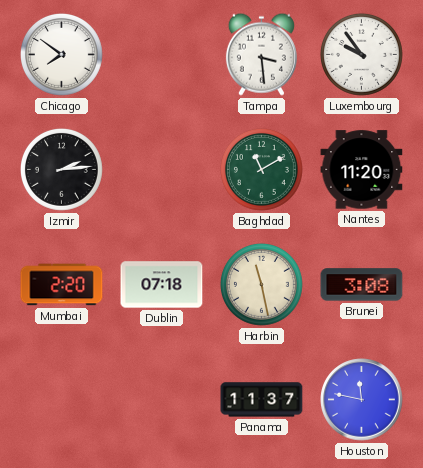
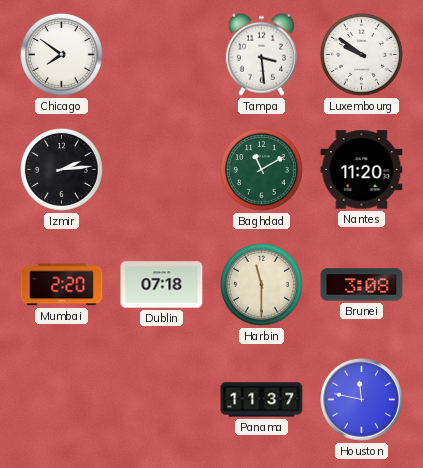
Luxembourg: 9:54 -> 9:51 (361, 54)
Harbin: 11:28 -> 11:30 (261, 284)
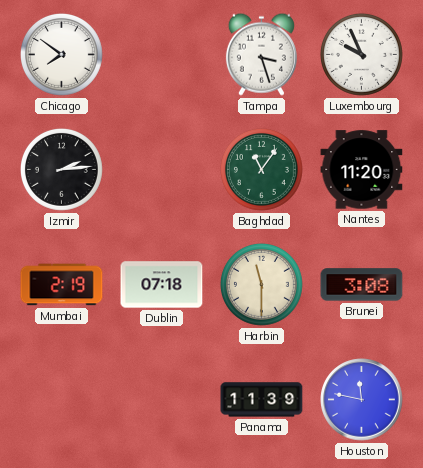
Tampa: 3:29 -> 3:27 (261, 54)
Luxembourg: 9:51 -> 9:56 (361, 54)
Baghdad: 11:10 -> 11:06 (261, 169)
Mumbai: 2:20 -> 2:19 (62, 285)
Panama: 11:37 -> 11:39 (262, 400)
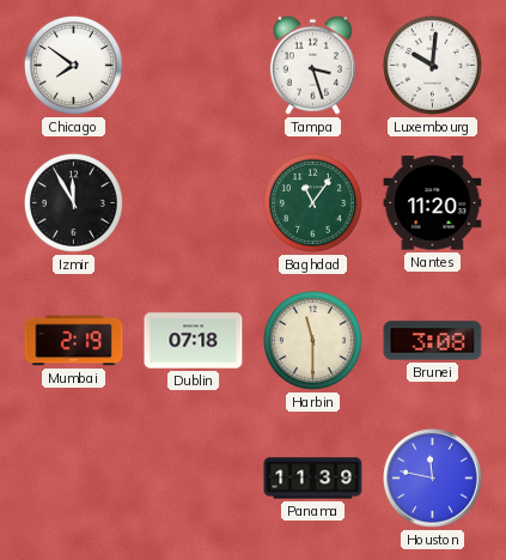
Luxembourg: 9:56 -> 10:01 (432, 65)
Izmir: 2:14 -> 11:55 (73, 202)
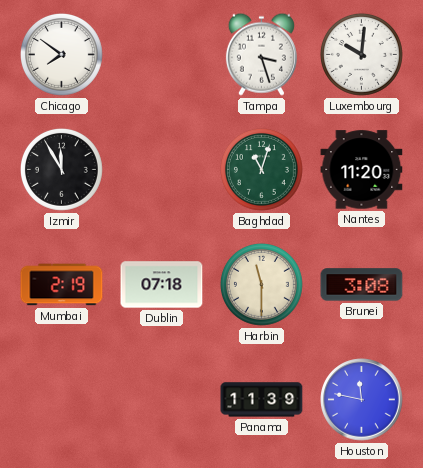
Baghdad: 11:06 -> 11:03 (261, 169)
